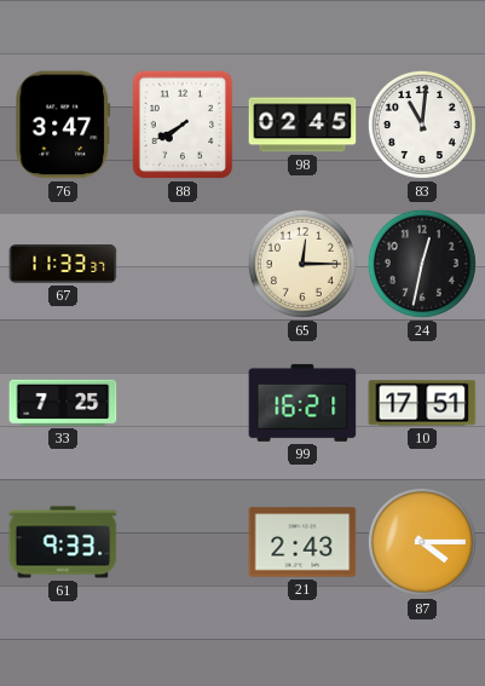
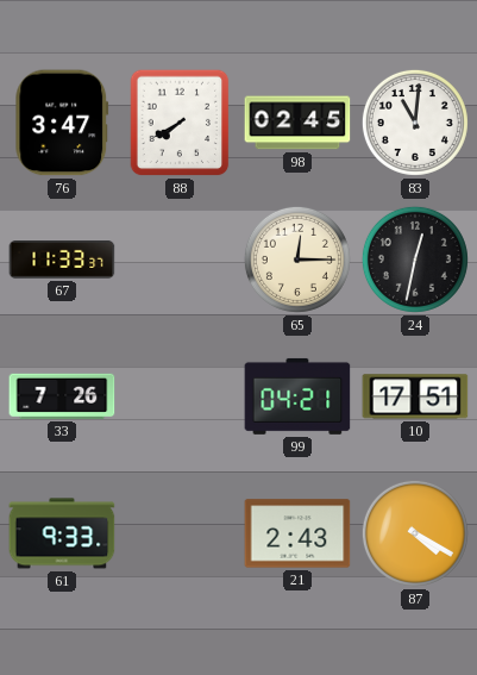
33: 7:25 -> 7:26 (62, 396)
99: 16:21 -> 04:21 (297, 396)
87: 4:15 -> 4:20 (415, 533)
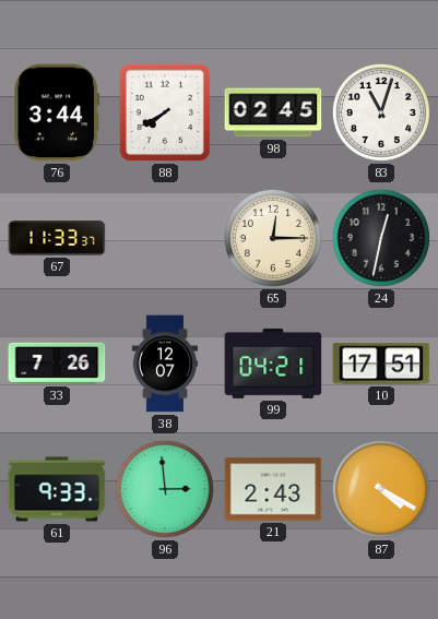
76: 3:47 -> 3:44 (57, 112)
83: 11:01 -> 11:03 (381, 112)
38: none -> 12:07 (165, 364)
96: none -> 2:59 (165, 489)
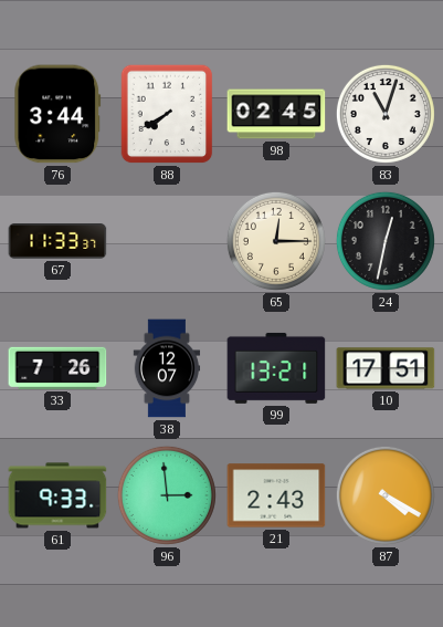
99: 04:21 -> 13:21 (276, 368)
